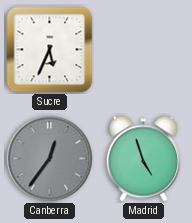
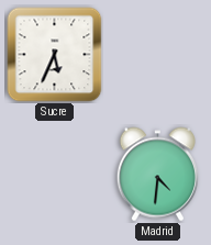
Canberra: 12:36 -> none (50, 159)
Madrid: 4:57 -> 4:31 (157, 175)
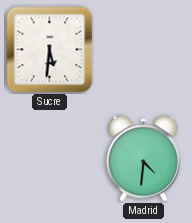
Sucre: 5:34 -> 5:31 (50, 50)
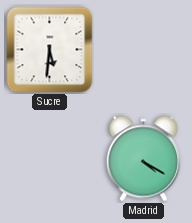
Madrid: 4:31 -> 4:20 (143, 159)
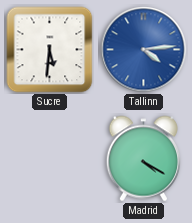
Tallinn: none -> 4:14 (144, 50)
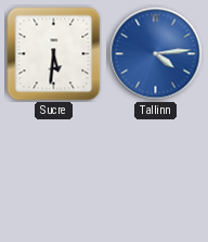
Madrid: 4:20 -> none (143, 159)
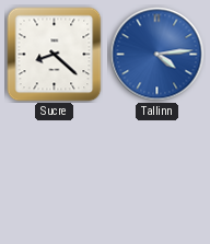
Sucre: 5:31 -> 8:22 (55, 55)
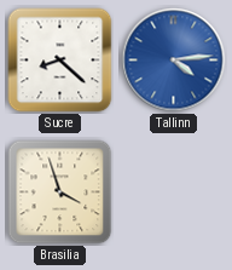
Brasilia: none -> 3:57 (60, 193)
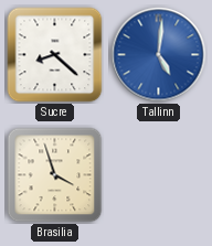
Tallinn: 4:14 -> 5:01 (159, 55)
